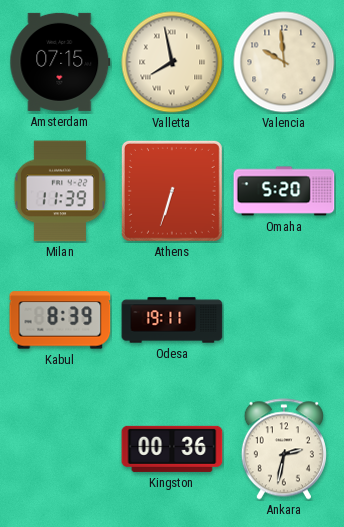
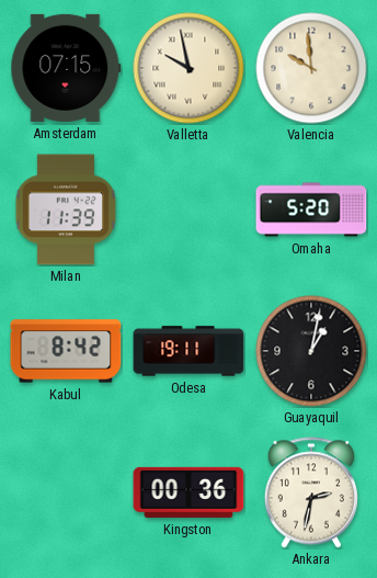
Valletta: 7:58 -> 9:58 (188, 68)
Athens: 6:33 -> none (172, 191)
Kabul: 8:39 -> 8:42 (66, 351)
Guayaquil: none -> 1:02 (311, 351)
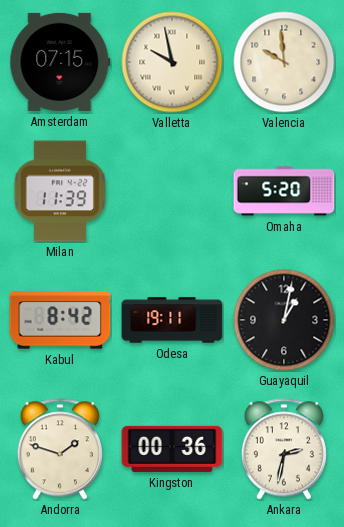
Andorra: none -> 1:48 (60, 449)
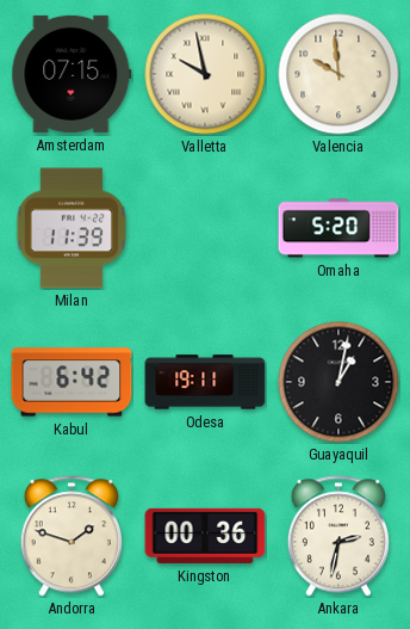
Kabul: 8:42 -> 6:42 (72, 382)
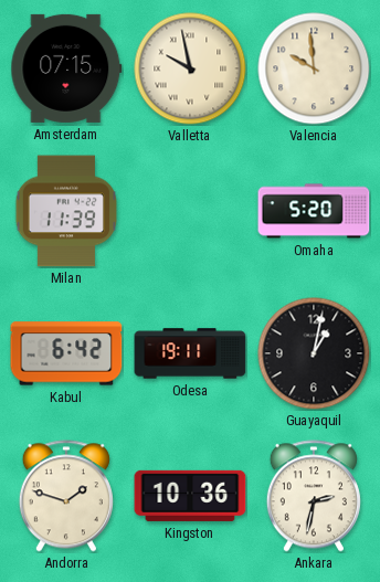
Kingston: 00:36 -> 10:36 (190, 496)
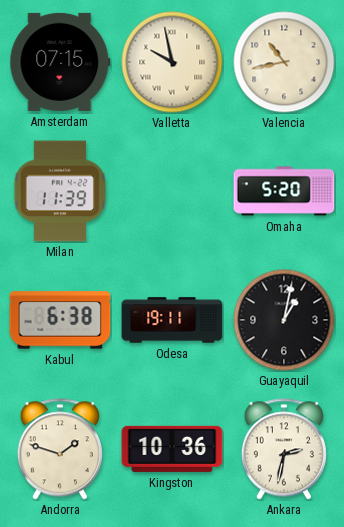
Valencia: 9:59 -> 10:43 (284, 62)
Kabul: 6:42 -> 6:38 (60, 320)
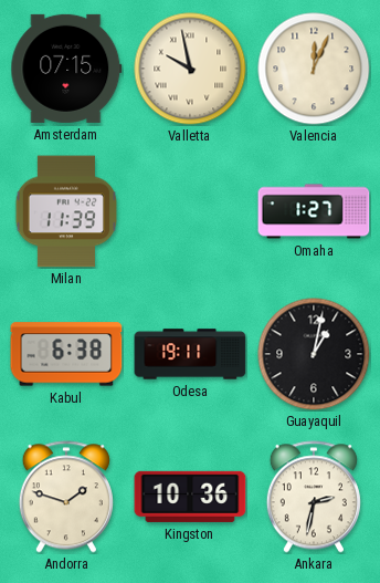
Valencia: 10:43 -> 12:04 (314, 69)
Omaha: 5:20 -> 1:27 (314, 211)
